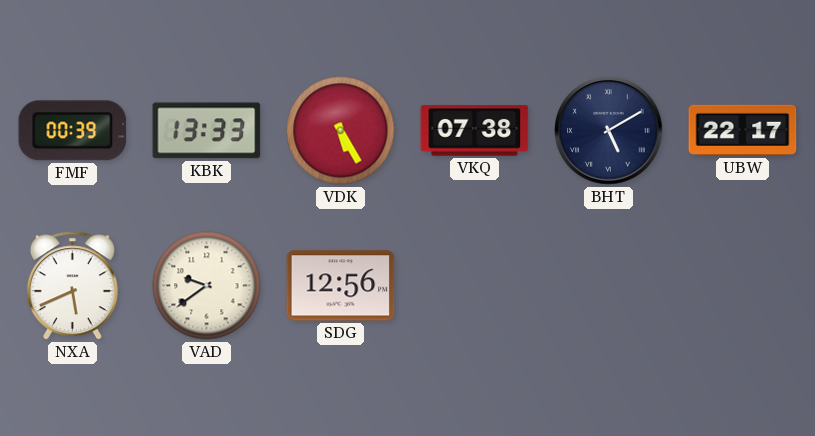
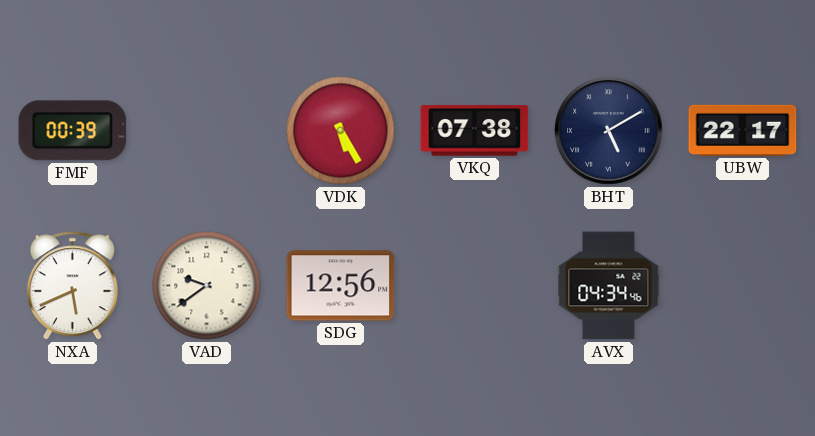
KBK: 13:33 -> none (207, 131)
AVX: none -> 04:34 (609, 286)
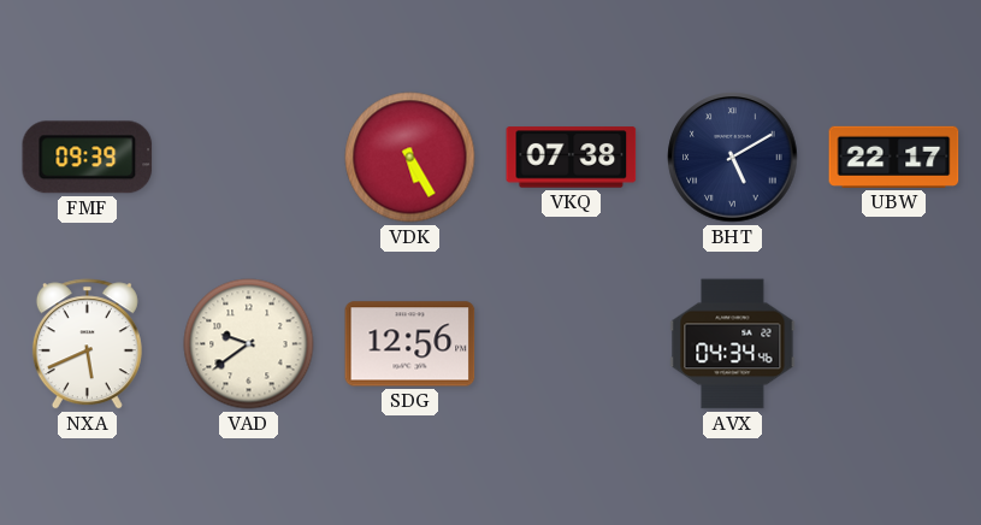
FMF: 00:39 -> 09:39 (88, 158)
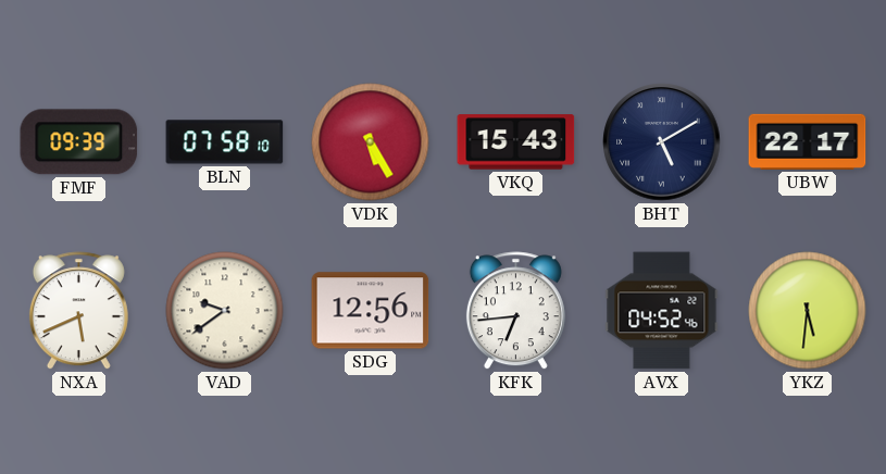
BLN: none -> 07:58 (225, 142)
VKQ: 07:38 -> 15:43 (516, 142)
KFK: none -> 6:44 (515, 311)
AVX: 04:34 -> 04:52 (662, 311)
YKZ: none -> 5:31 (808, 311)
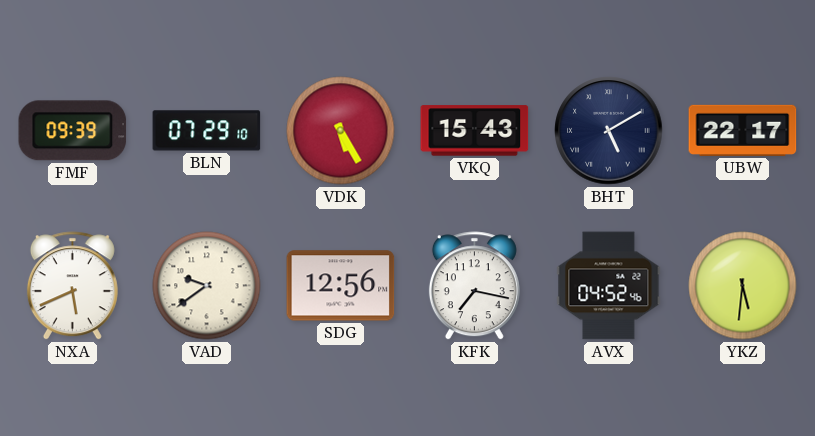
BLN: 07:58 -> 07:29 (207, 131)
KFK: 6:44 -> 7:17 (474, 286)
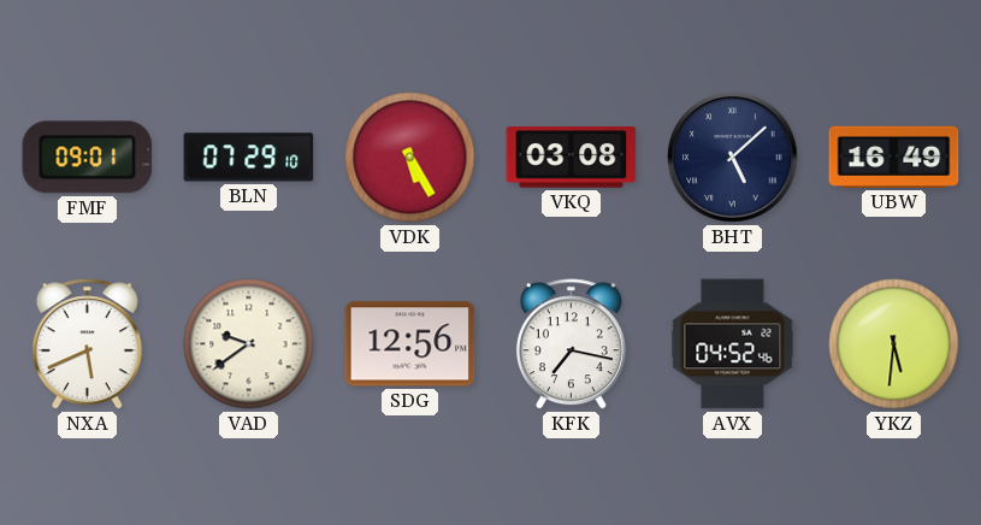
FMF: 09:39 -> 09:01 (88, 158)
VKQ: 15:43 -> 03:08 (572, 158)
BHT: 5:10 -> 5:08 (733, 158)
UBW: 22:17 -> 16:49 (894, 157)
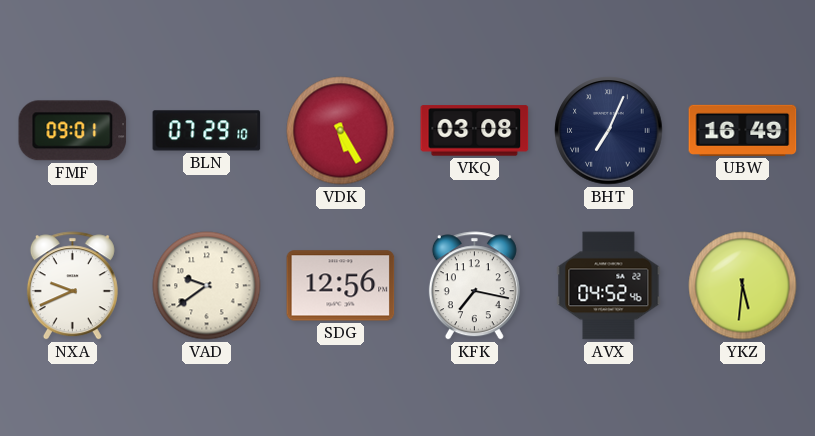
BHT: 5:08 -> 7:04 (609, 131)
NXA: 5:41 -> 9:41 (72, 286)
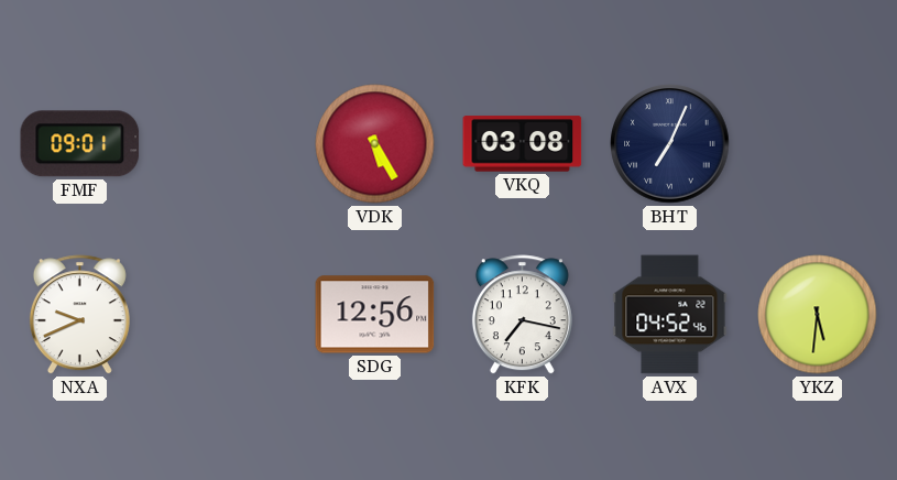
BLN: 07:29 -> none (207, 131)
UBW: 16:49 -> none (743, 130)
VAD: 9:39 -> none (207, 286)
